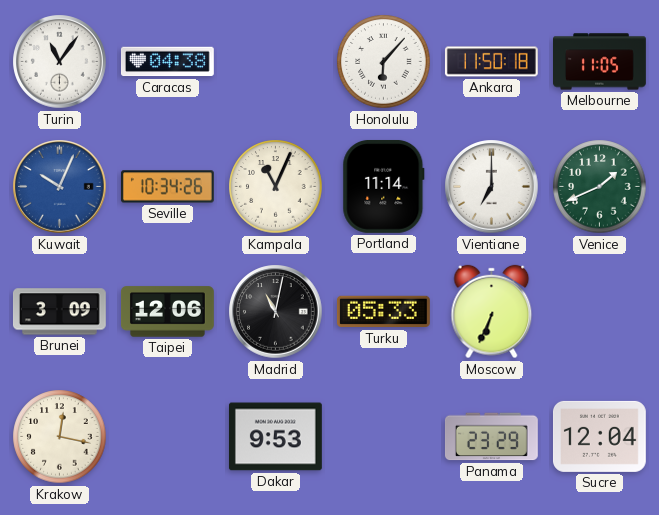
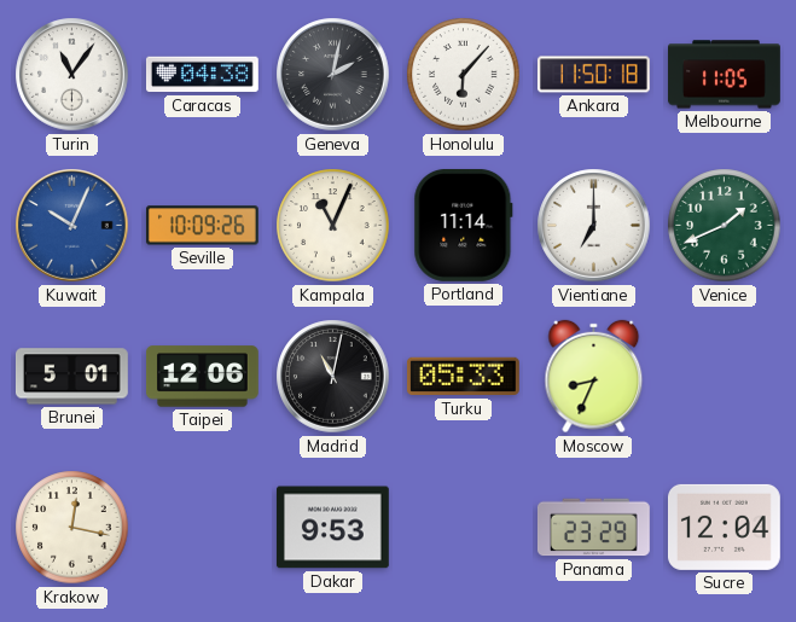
Geneva: none -> 2:02 (333, 75)
Seville: 10:34 -> 10:09 (202, 226)
Brunei: 3:09 -> 5:01 (71, 377)
Moscow: 6:34 -> 8:34 (594, 377)
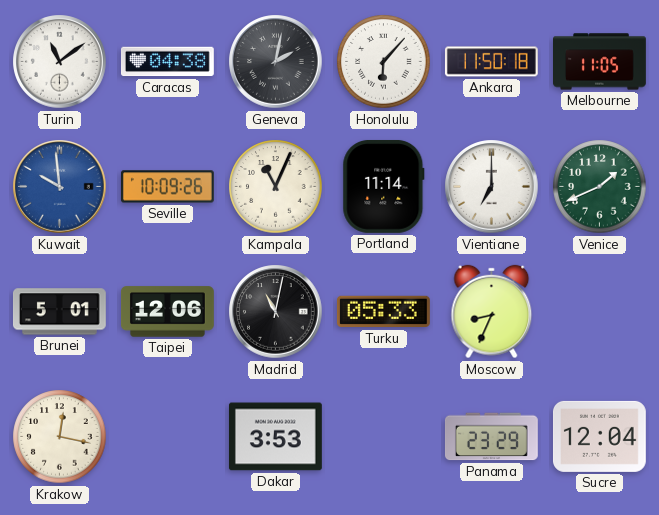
Turin: 11:06 -> 11:09 (60, 62)
Kuwait: 10:04 -> 9:59 (60, 187)
Dakar: 9:53 -> 3:53 (275, 437)
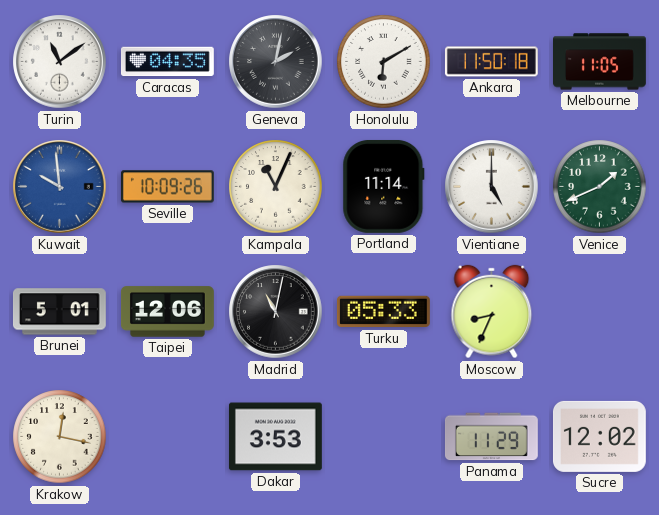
Caracas: 04:38 -> 04:35 (167, 62)
Honolulu: 6:07 -> 6:10 (384, 62)
Vientiane: 7:00 -> 5:00 (492, 187)
Panama: 23:29 -> 11:29 (491, 437)
Sucre: 12:04 -> 12:02 (599, 436)
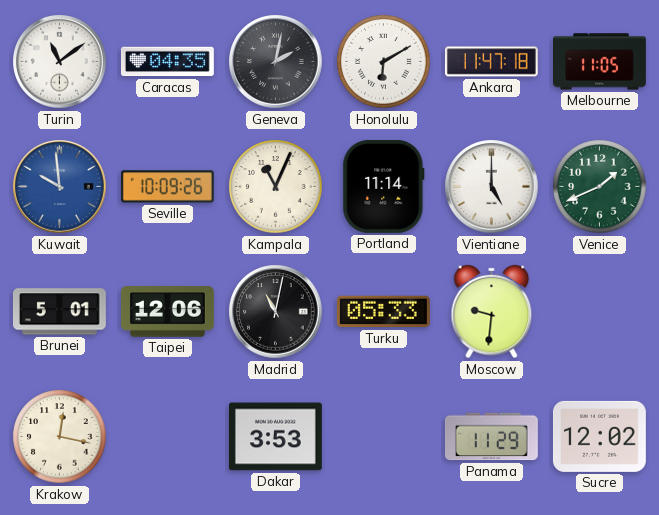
Ankara: 11:50 -> 11:47 (491, 62)
Moscow: 8:34 -> 9:31 (492, 312)
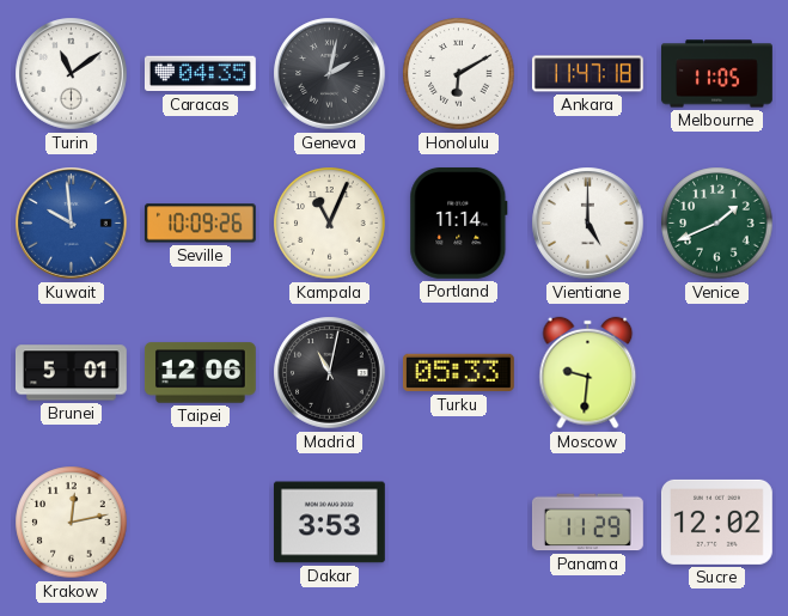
Krakow: 12:17 -> 12:13 (72, 523)
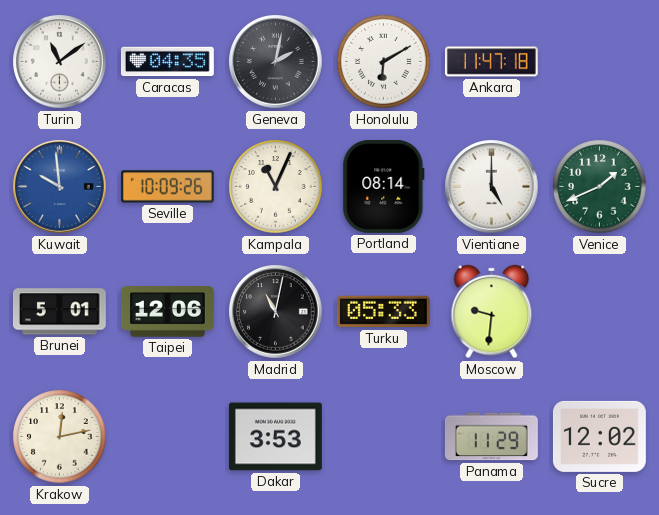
Melbourne: 11:05 -> none (717, 74)
Portland: 11:14 -> 08:14 (384, 186)
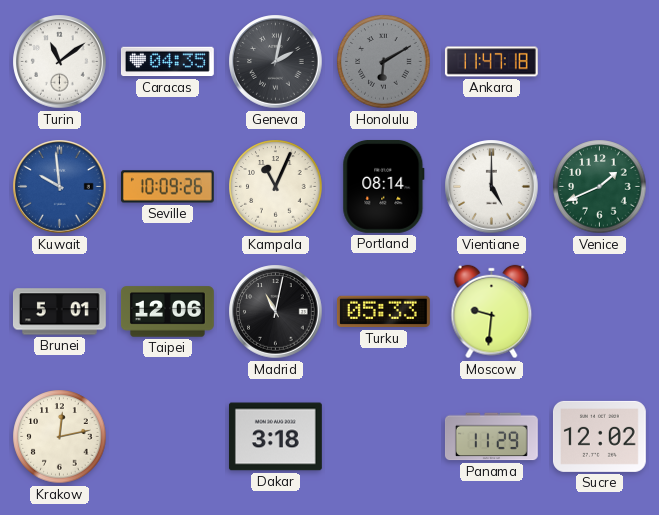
Honolulu dial: white -> grey (384, 62)
Dakar: 3:53 -> 3:18 (275, 437)
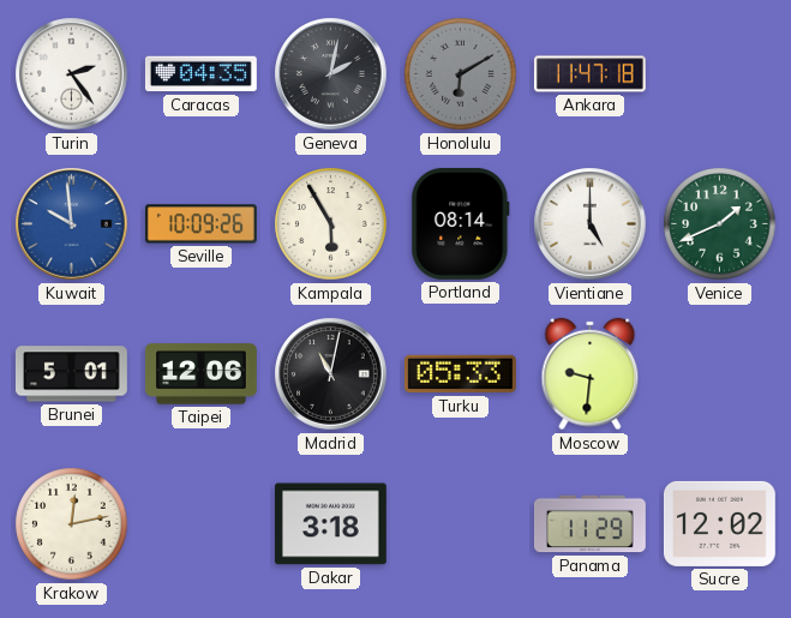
Turin: 11:09 -> 2:24 (72, 74)
Kampala: 11:04 -> 5:55 (331, 224)
